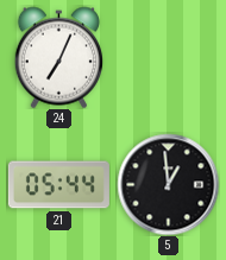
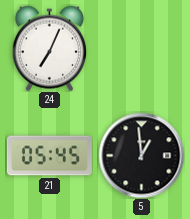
21: 05:44 -> 05:45 (49, 156)
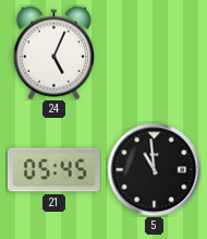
24: 7:04 -> 5:04 (53, 52)
5: 12:59 -> 10:59 (154, 169)
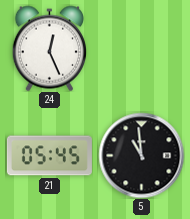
24: 5:04 -> 12:26 (49, 48)
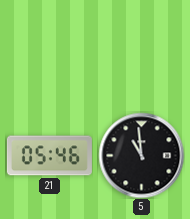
24: 12:26 -> none (49, 48)
21: 05:45 -> 05:46 (49, 156)
